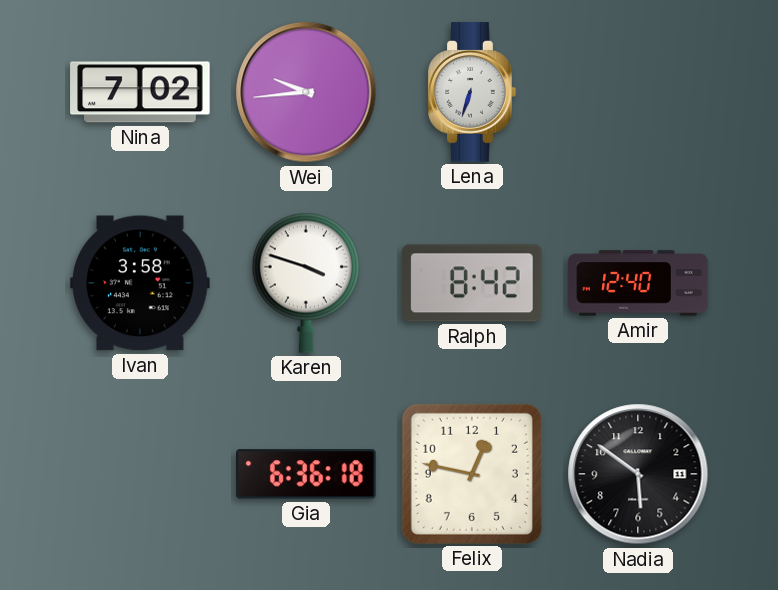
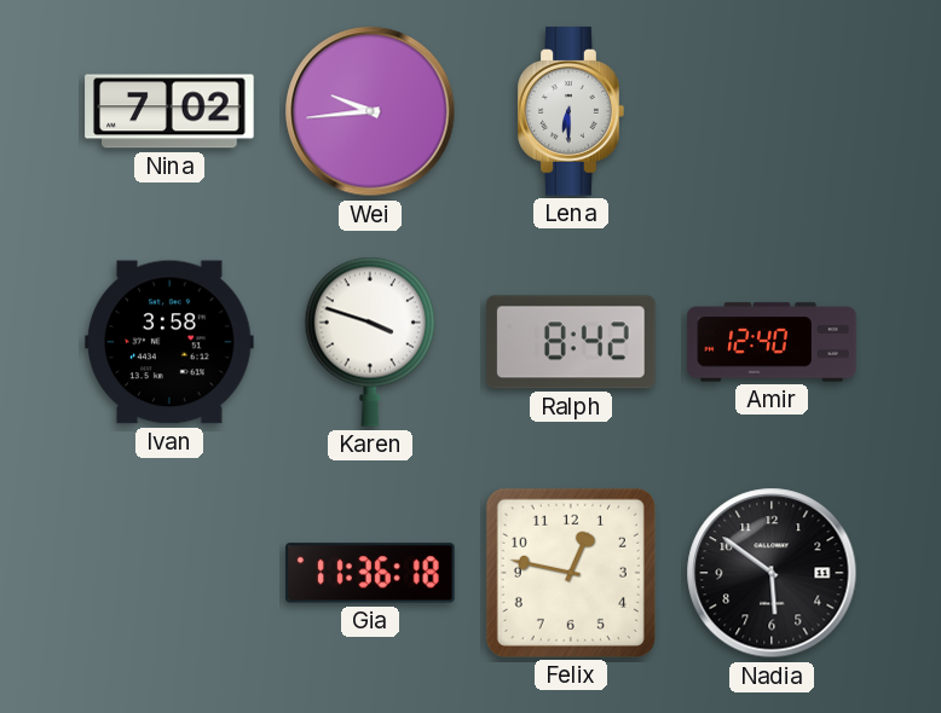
Lena: 6:33 -> 6:30 (571, 111)
Gia: 6:36 -> 11:36 (370, 573)
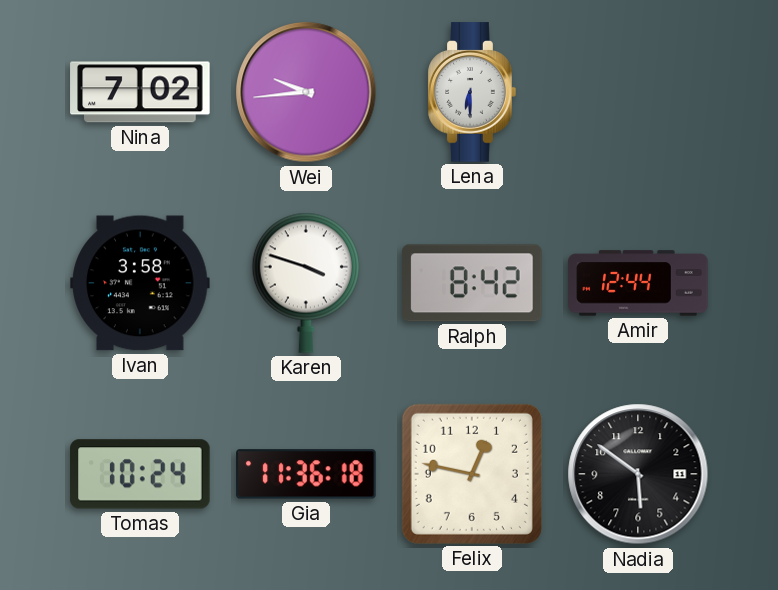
Amir: 12:40 -> 12:44 (638, 283)
Tomas: none -> 10:24 (140, 474)
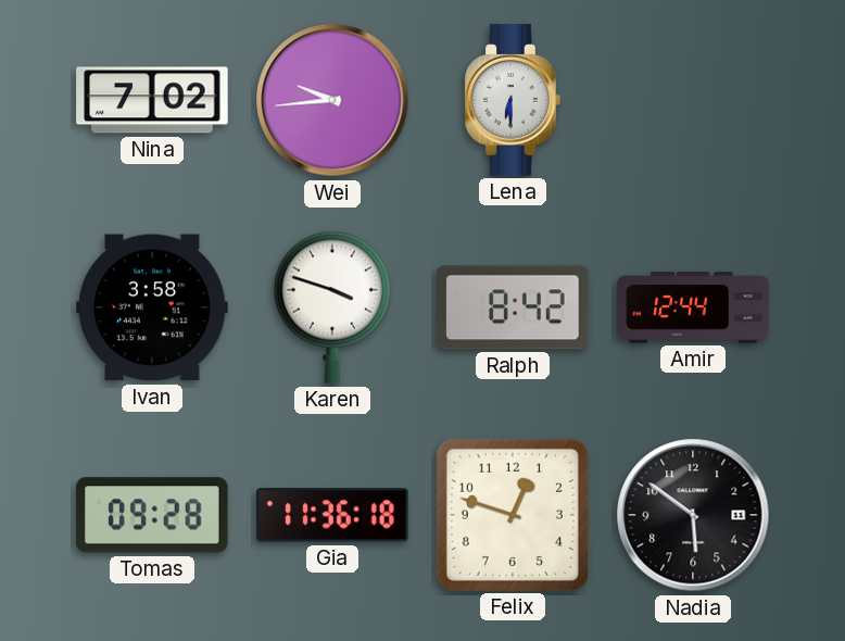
Tomas: 10:24 -> 09:28 (152, 515)
Felix: 12:47 -> 12:48 (513, 515)
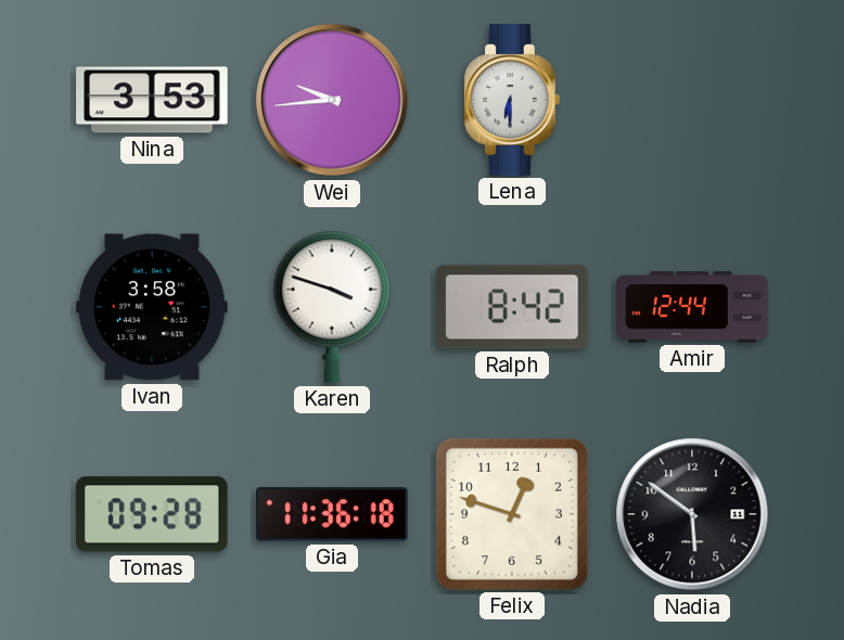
Nina: 7:02 -> 3:53 (152, 100)
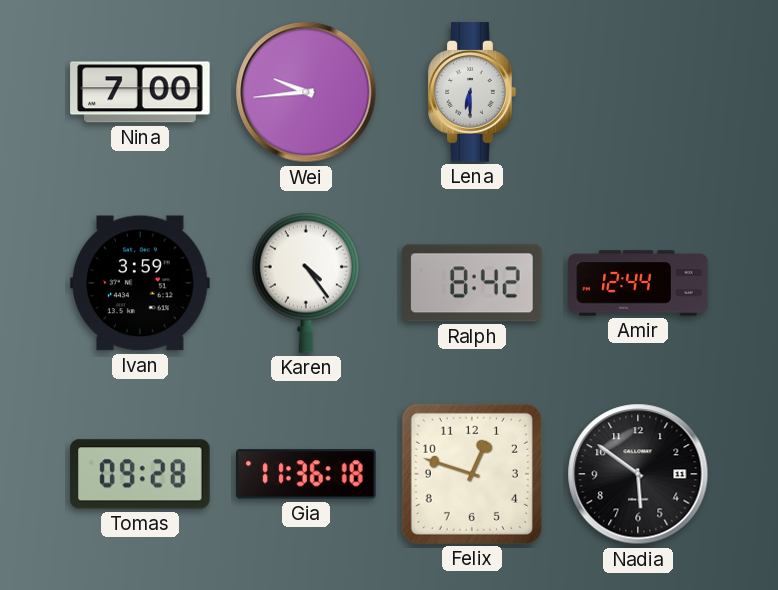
Nina: 3:53 -> 7:00 (140, 92)
Ivan: 3:58 -> 3:59 (140, 283)
Karen: 3:48 -> 4:24 (306, 283)
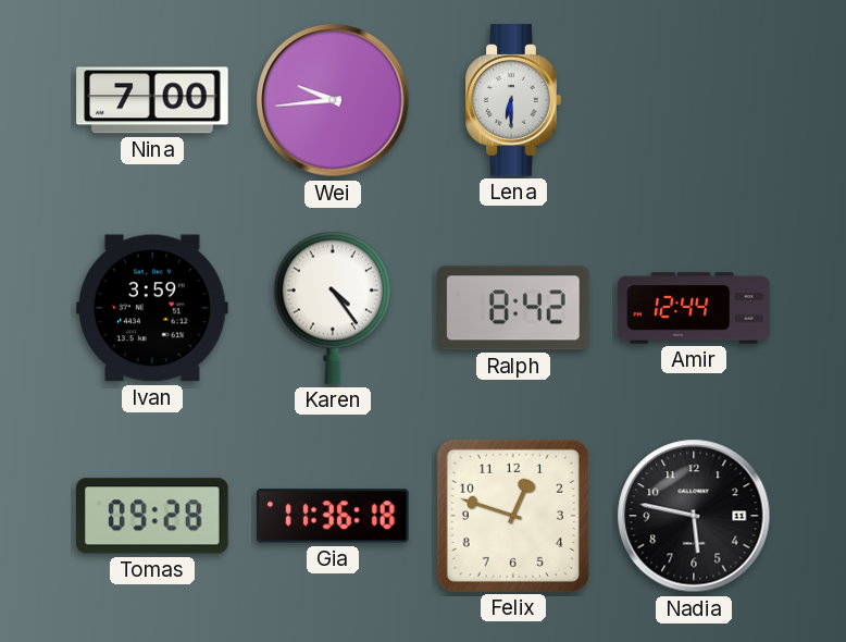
Nadia: 5:51 -> 5:47 (694, 516)
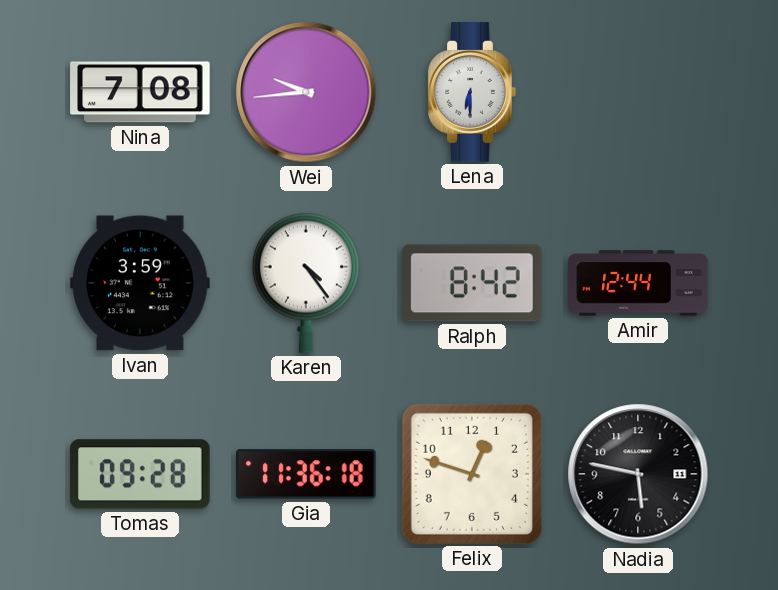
Nina: 7:00 -> 7:08 (140, 92)
